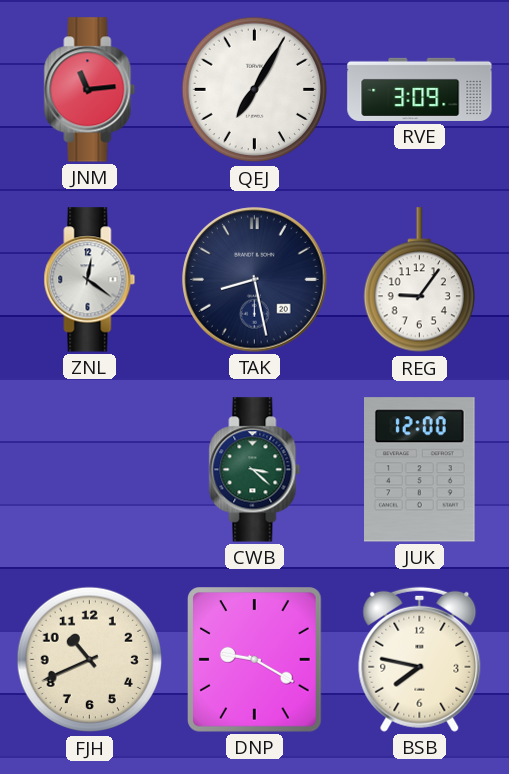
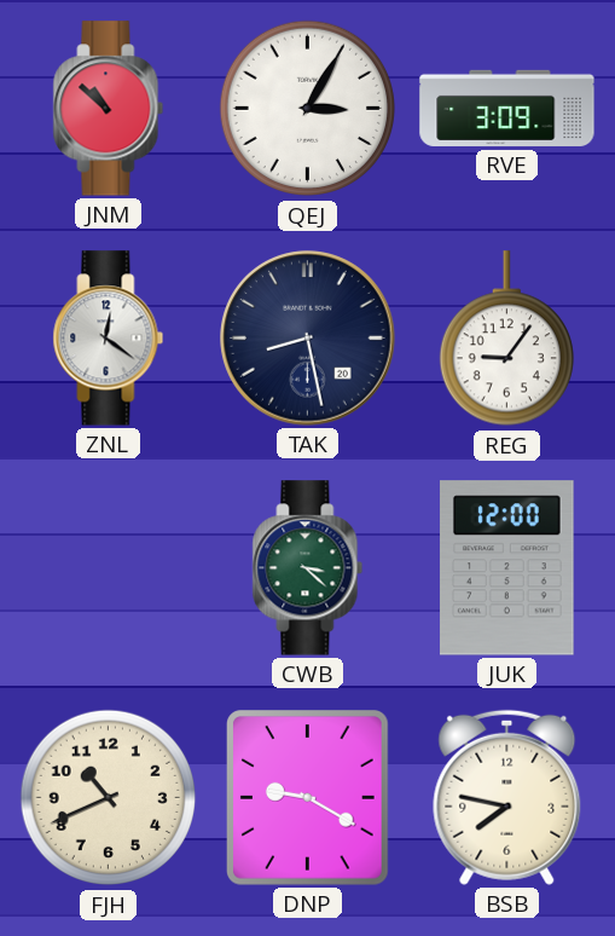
JNM: 11:14 -> 10:52 (109, 109)
QEJ: 7:05 -> 3:05 (308, 109)
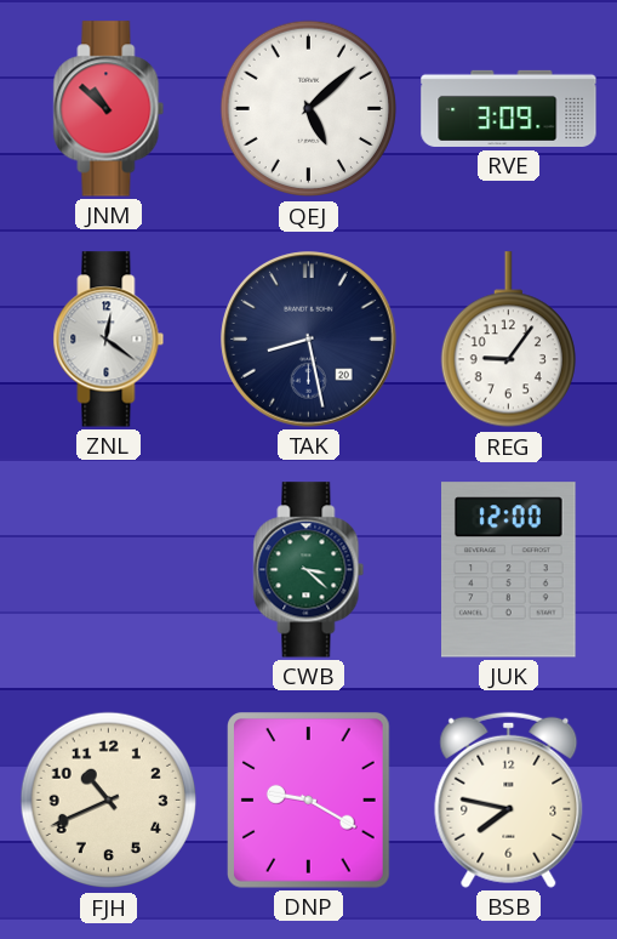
QEJ: 3:05 -> 5:08 (309, 109)
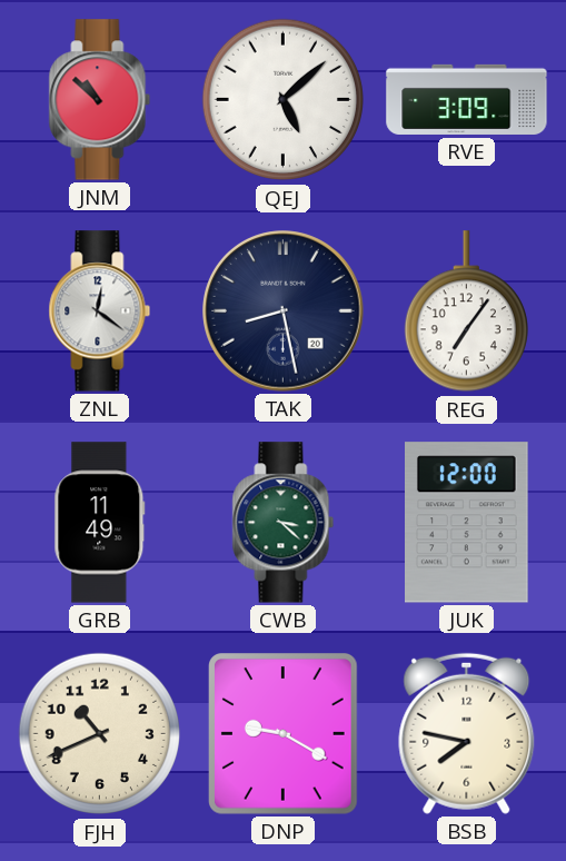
REG: 9:06 -> 7:06 (466, 311)
GRB: none -> 11:49 (100, 523)
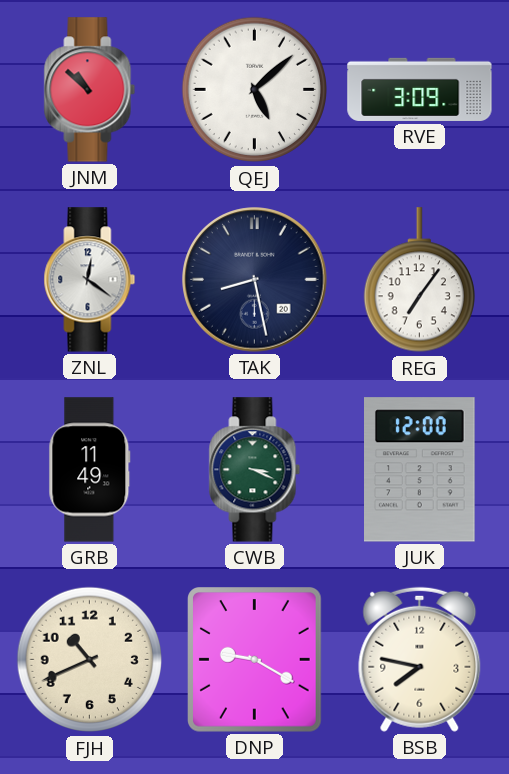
CWB: 3:22 -> 3:19 (255, 470)
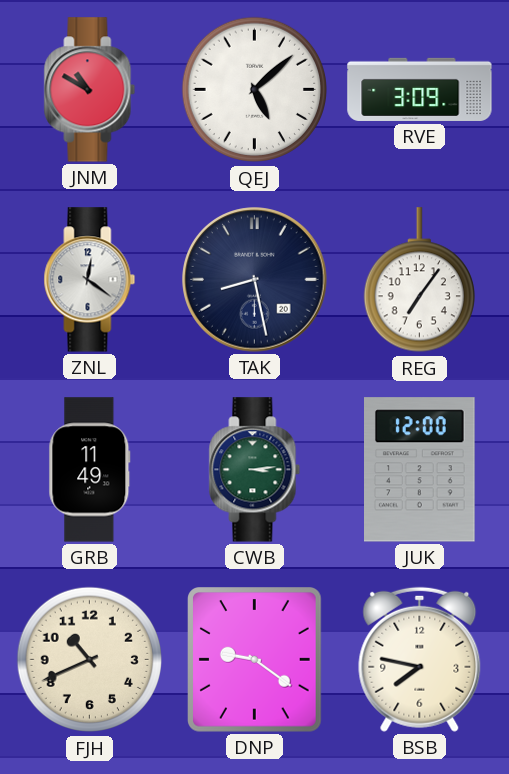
JNM: 10:52 -> 10:50 (90, 90)
CWB: 3:19 -> 3:14 (255, 470)
DNP: 9:20 -> 9:21 (255, 660)
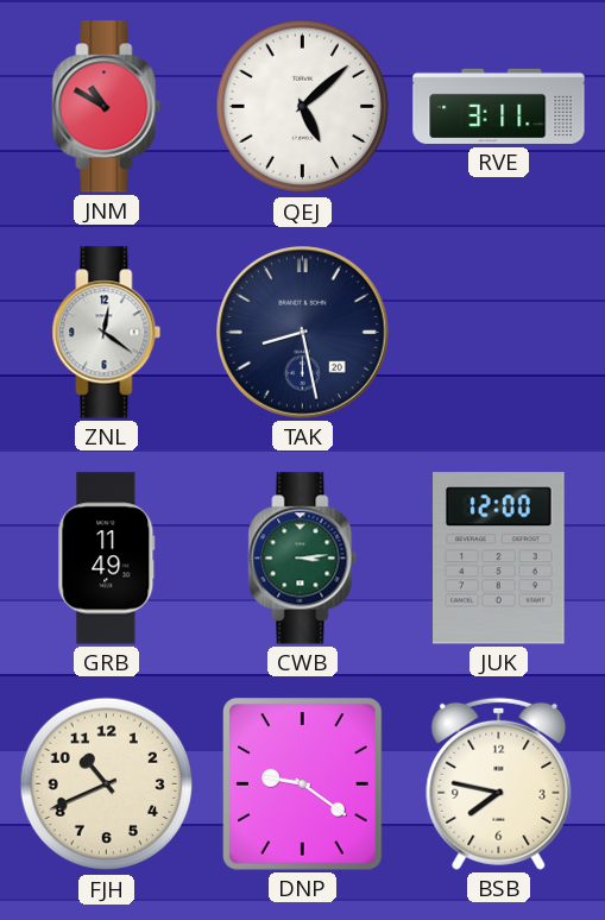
RVE: 3:09 -> 3:11 (499, 106)
REG: 7:06 -> none (419, 280)
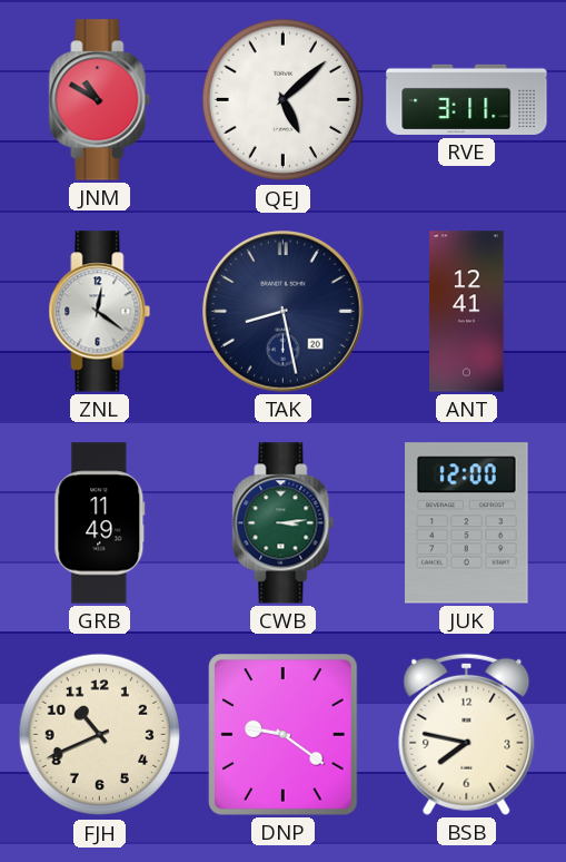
ANT: none -> 12:41 (467, 312)
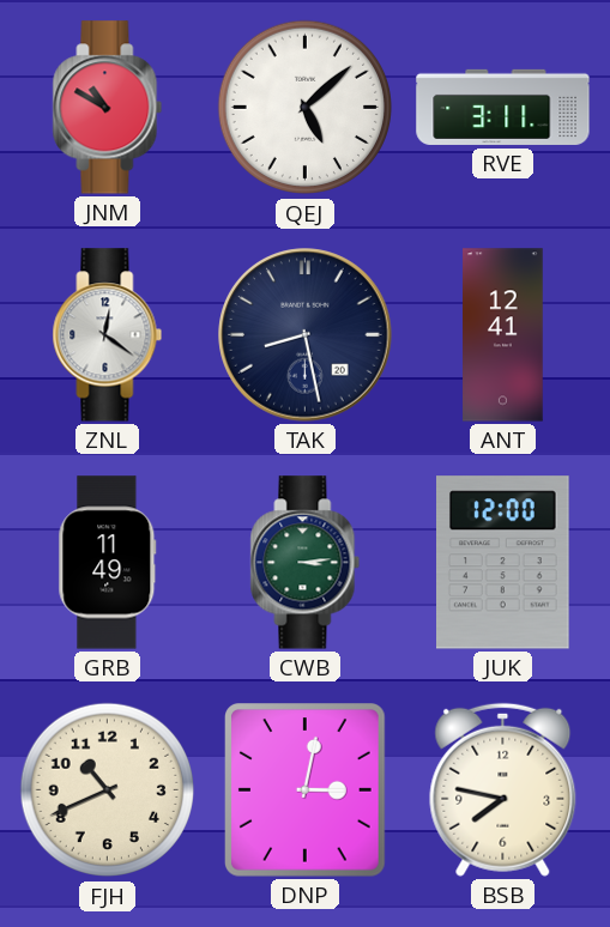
DNP: 9:21 -> 3:02 (306, 790)
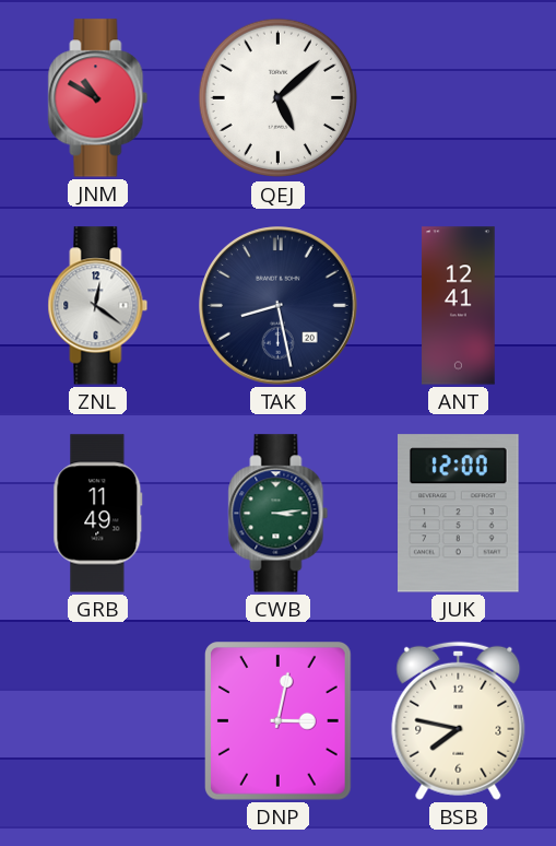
RVE: 3:11 -> none (503, 107)
FJH: 10:41 -> none (108, 790)
